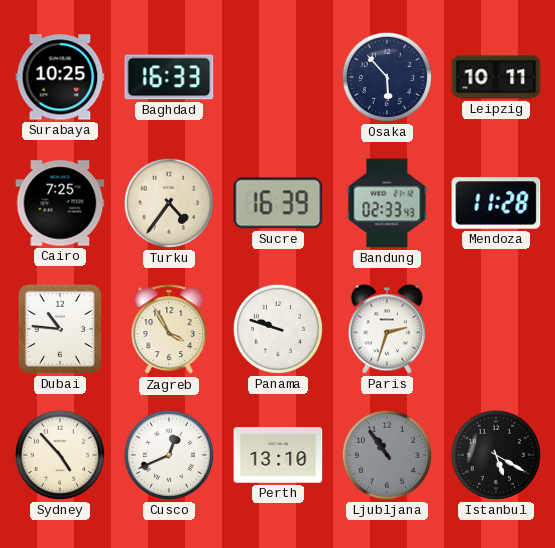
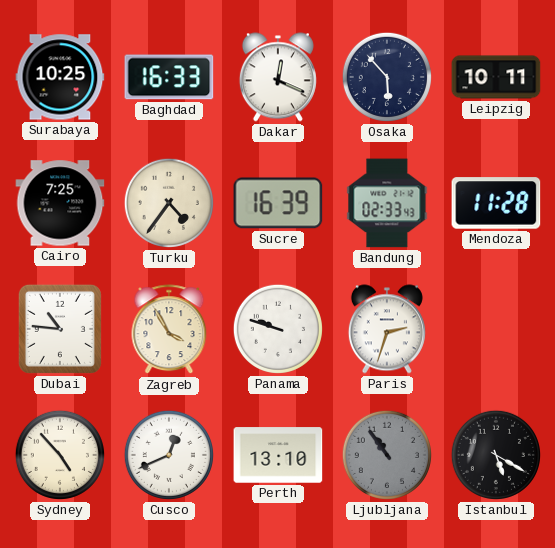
Dakar: none -> 12:19 (278, 77)
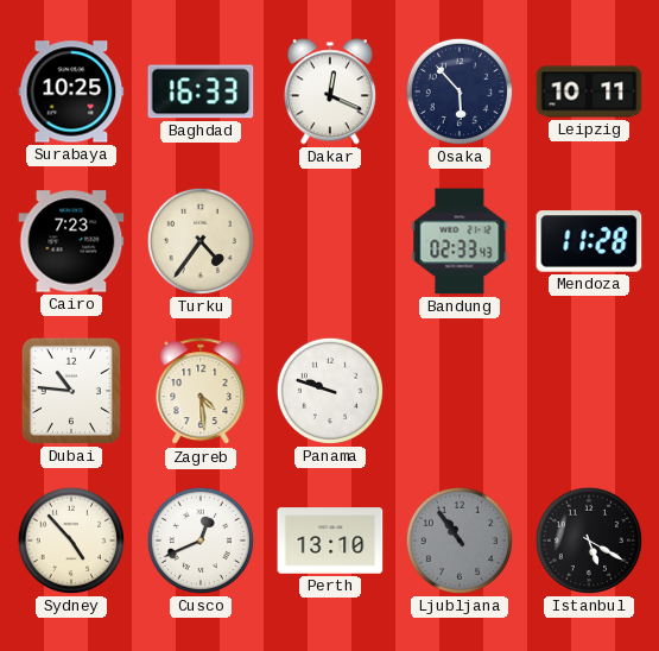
Cairo: 7:25 -> 7:23 (71, 241)
Sucre: 16:39 -> none (278, 203)
Zagreb: 3:55 -> 4:29 (201, 392)
Paris: 2:33 -> none (387, 329)
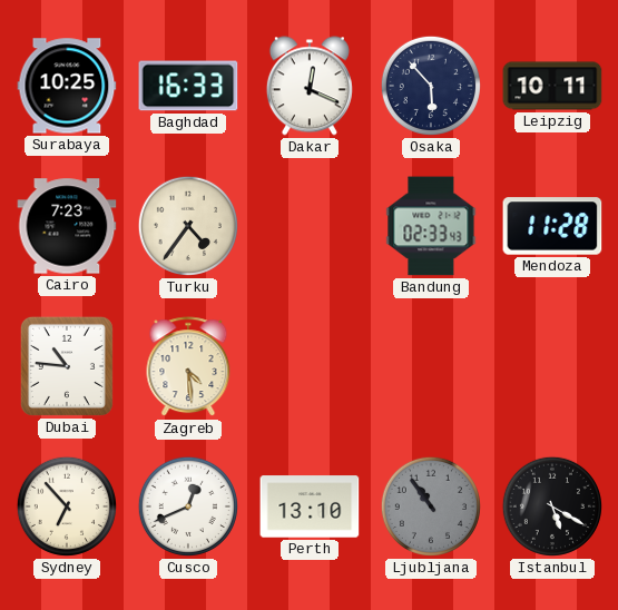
Panama: 9:48 -> none (330, 391)
Sydney: 4:53 -> 6:53 (67, 506)
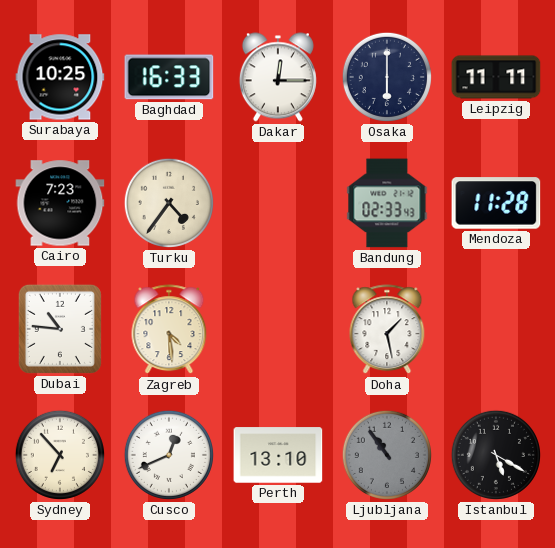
Dakar: 12:19 -> 12:15 (278, 77)
Osaka: 5:53 -> 6:00 (387, 77)
Leipzig: 10:11 -> 11:11 (496, 77)
Doha: none -> 1:28 (387, 330)
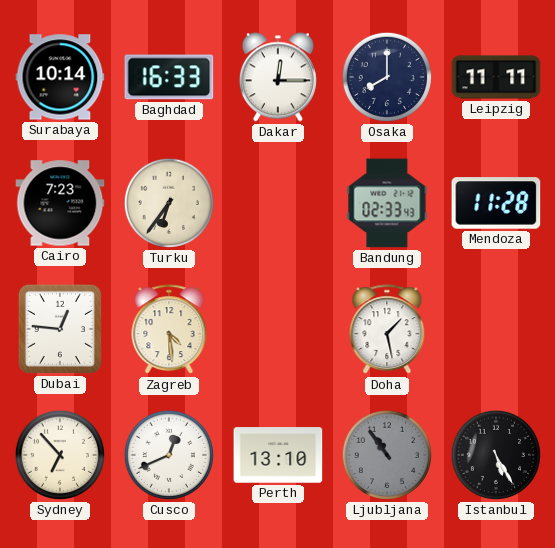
Surabaya: 10:25 -> 10:14 (60, 77)
Osaka: 6:00 -> 8:00 (387, 77)
Turku: 4:36 -> 6:36 (169, 203)
Dubai: 10:46 -> 12:46 (60, 329)
Istanbul: 5:20 -> 5:25 (496, 455)
